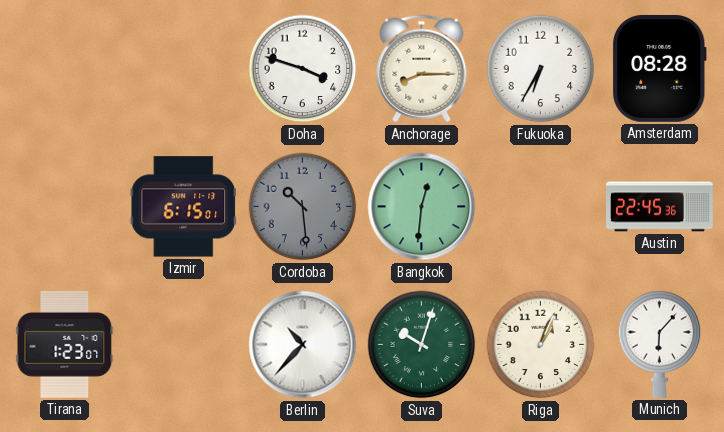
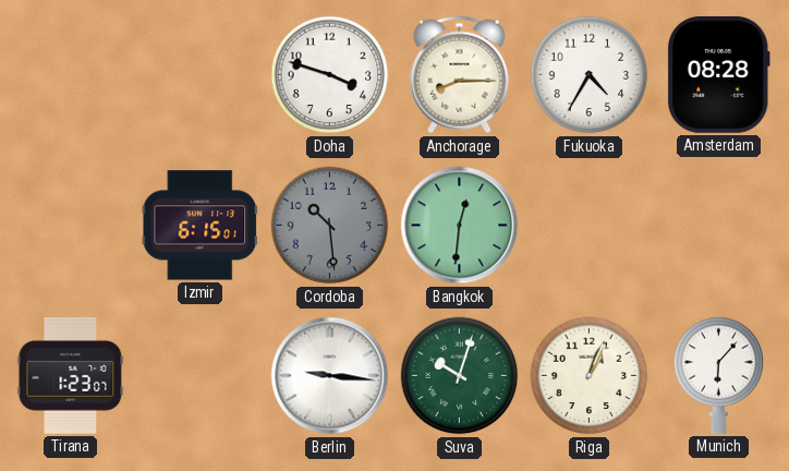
Fukuoka: 6:35 -> 4:35 (590, 75)
Austin: 22:45 -> none (660, 207)
Berlin: 10:37 -> 9:16 (330, 376)
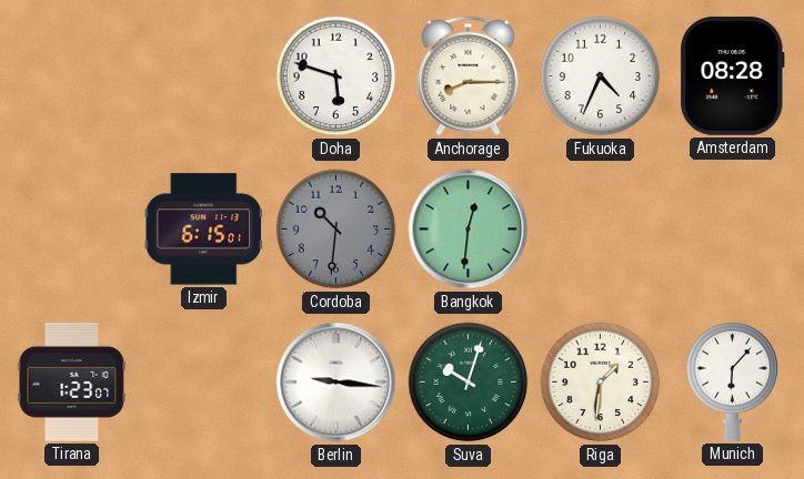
Doha: 3:48 -> 5:48 (336, 77)
Fukuoka: 4:35 -> 4:34 (601, 77)
Cordoba: 10:29 -> 10:31 (336, 230)
Riga: 1:04 -> 1:31 (601, 383)
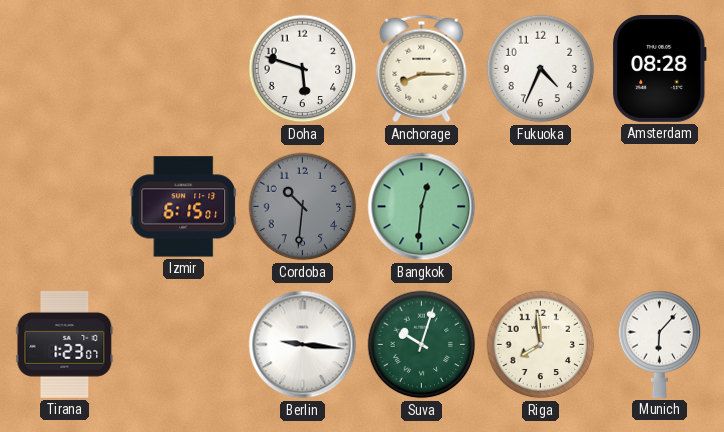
Riga: 1:31 -> 7:59 (541, 345)
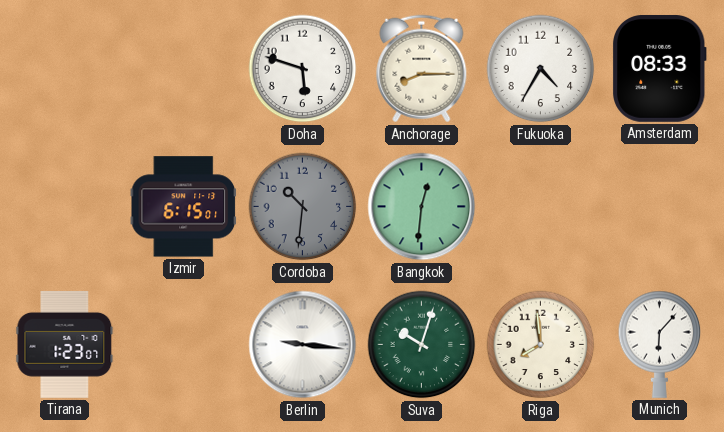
Fukuoka: 4:34 -> 4:35 (541, 69)
Amsterdam: 08:28 -> 08:33 (659, 68)
